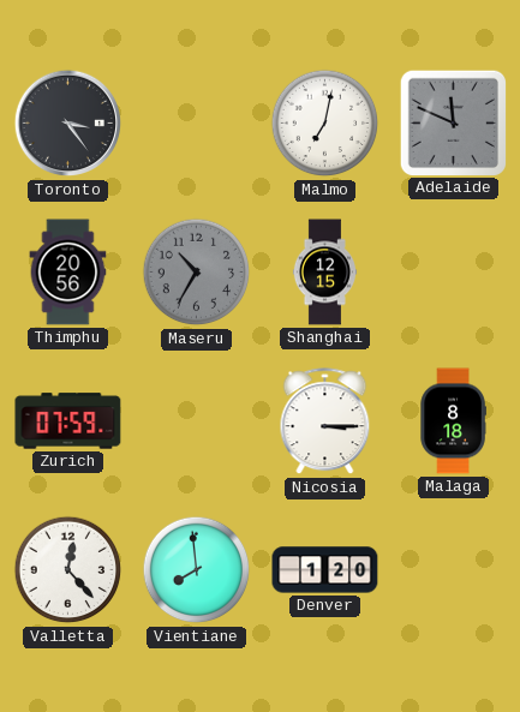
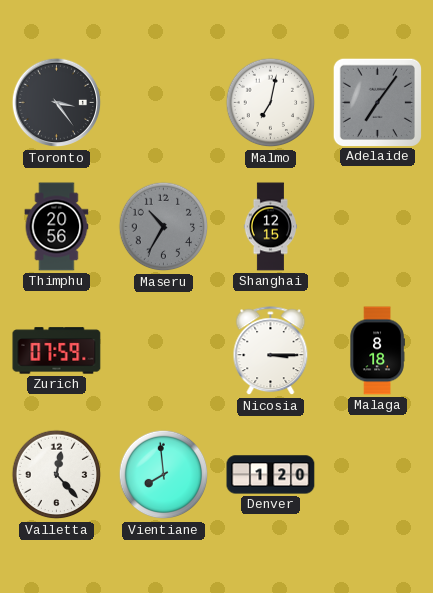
Adelaide: 11:49 -> 7:06 (377, 102)
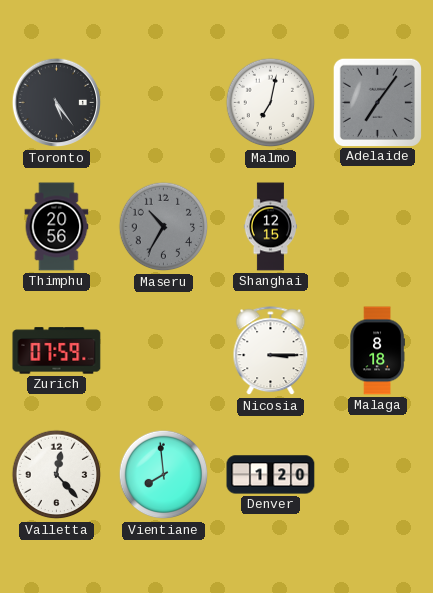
Toronto: 3:24 -> 5:24 (57, 103)
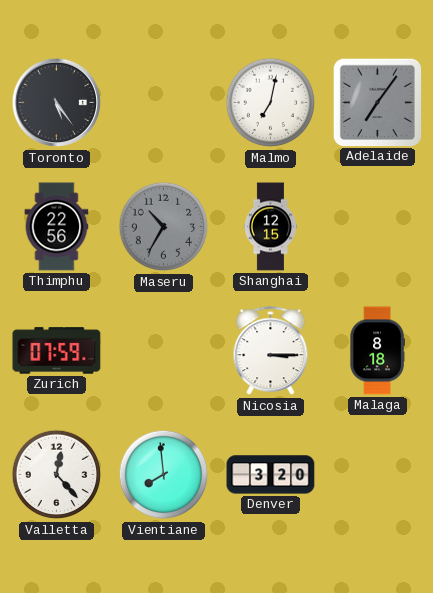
Thimphu: 20:56 -> 22:56 (57, 227)
Denver: 1:20 -> 3:20 (271, 475)
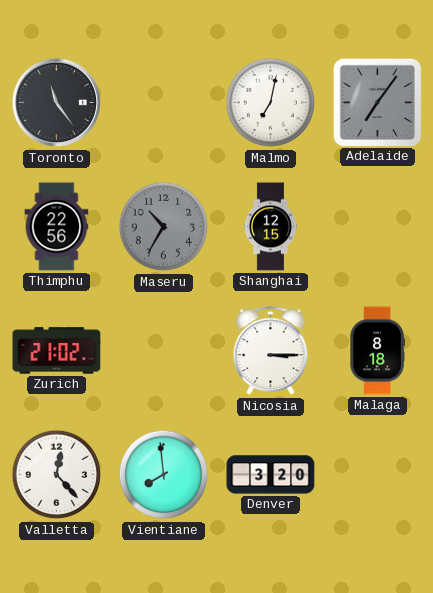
Toronto: 5:24 -> 11:24 (57, 103)
Zurich: 07:59 -> 21:02 (57, 351)
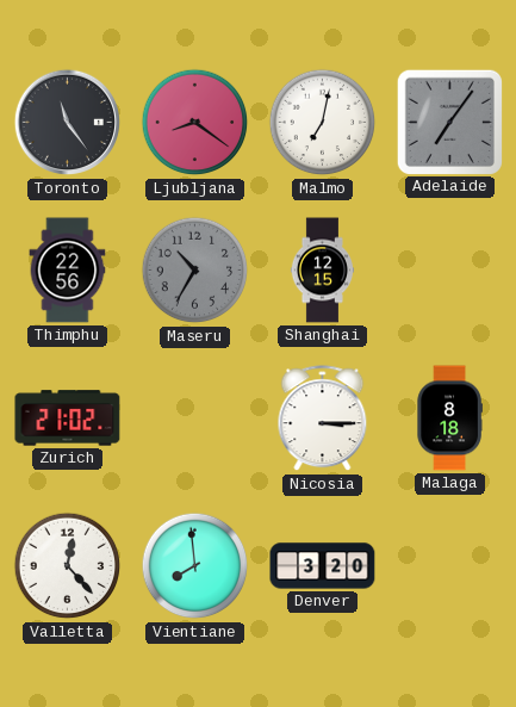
Ljubljana: none -> 8:21 (195, 123)
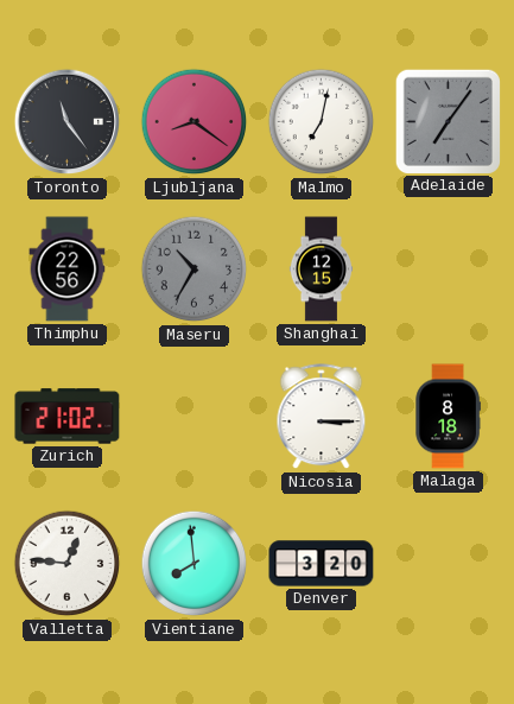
Valletta: 12:23 -> 12:46 (68, 564)
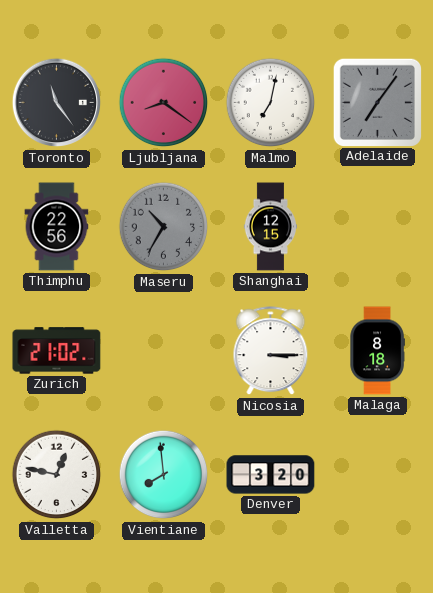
Valletta: 12:46 -> 12:47 (57, 475)
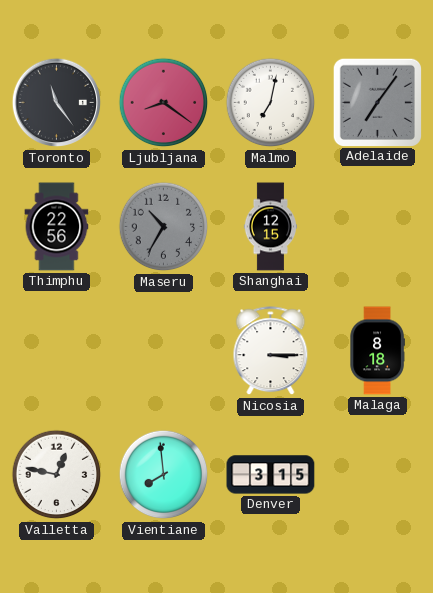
Zurich: 21:02 -> none (57, 351)
Denver: 3:20 -> 3:15 (271, 475)
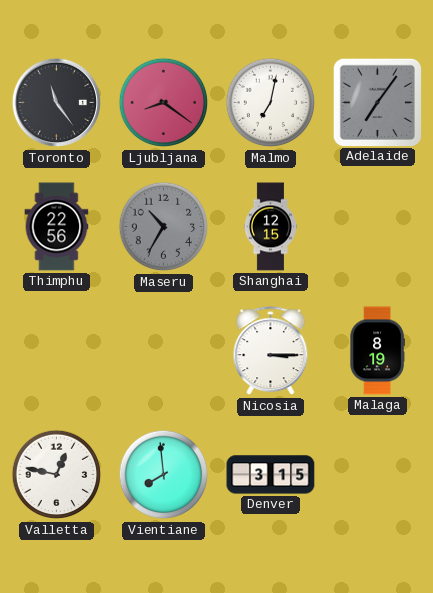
Malaga: 8:18 -> 8:19 (377, 351)
